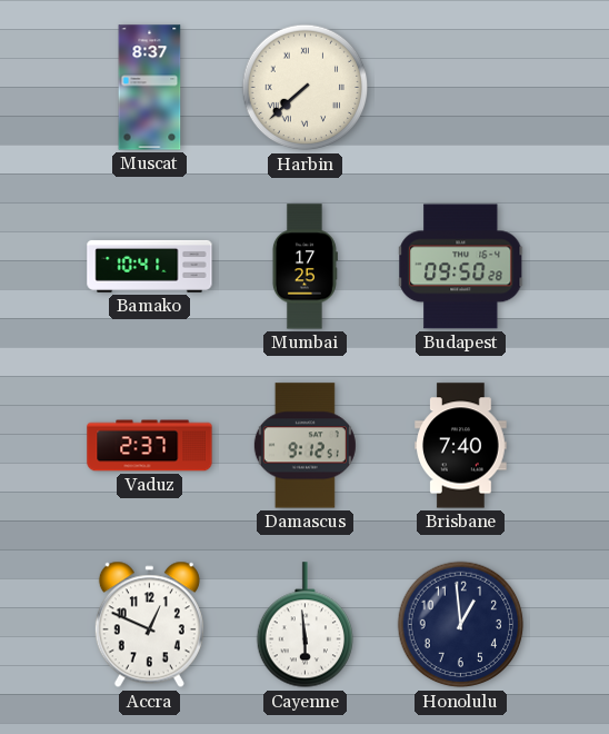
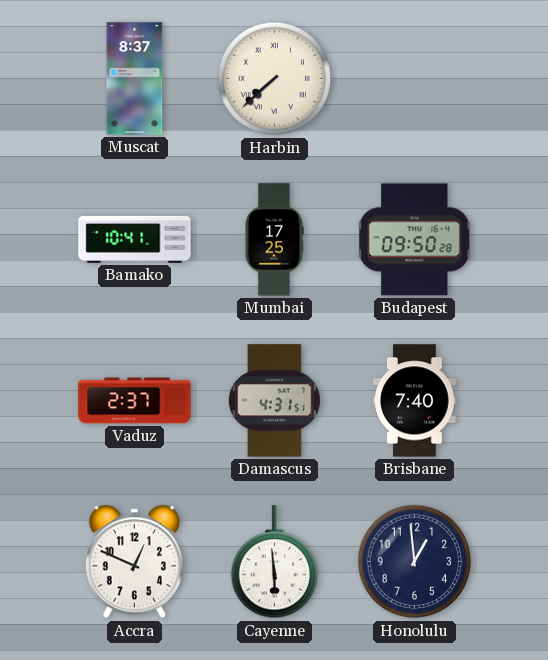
Damascus: 9:12 -> 4:31 (274, 401)
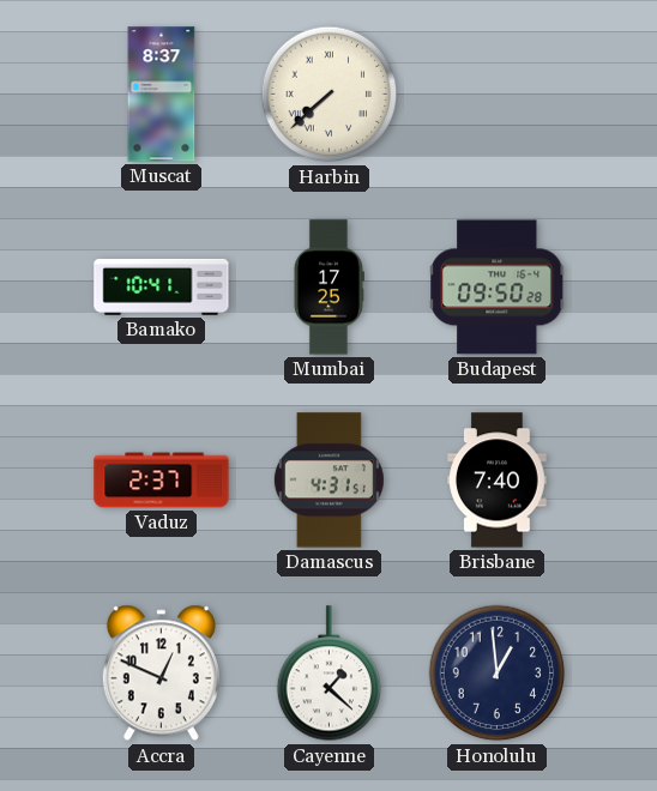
Cayenne: 5:59 -> 1:22 (330, 674)
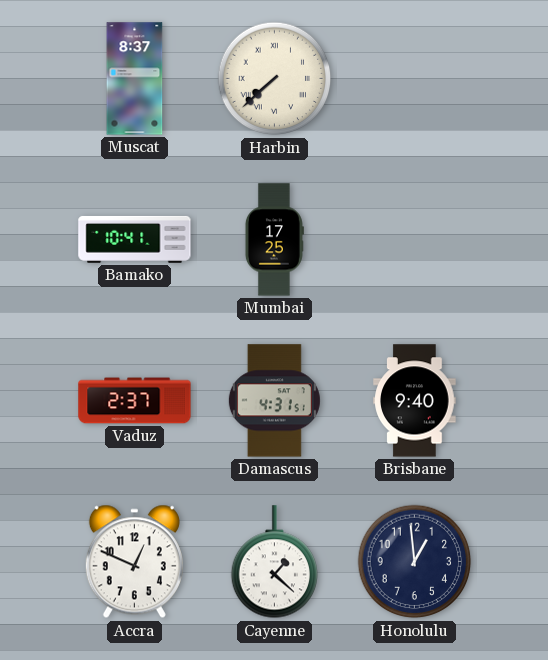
Budapest: 09:50 -> none (498, 288)
Brisbane: 7:40 -> 9:40 (415, 401)
